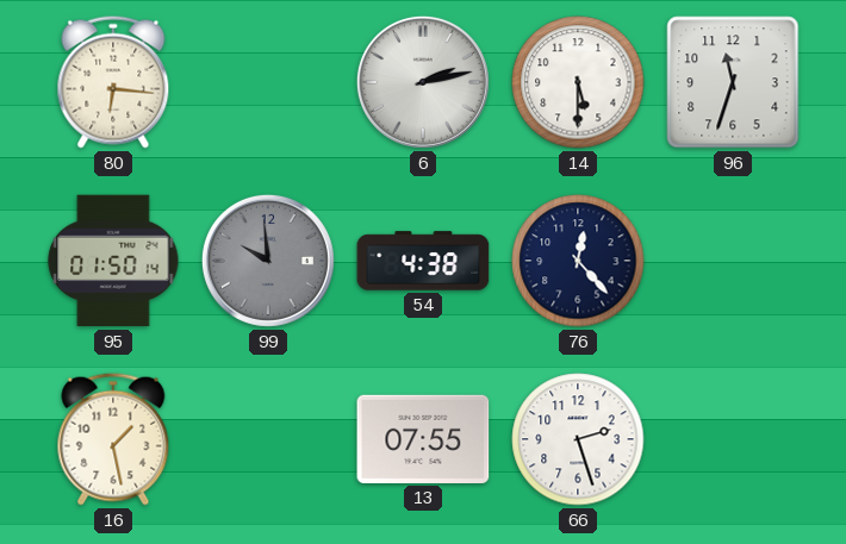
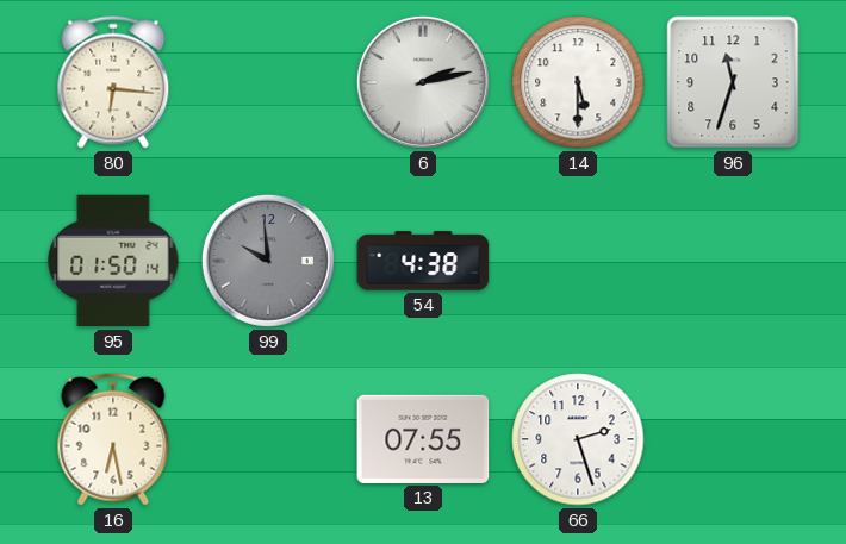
76: 12:23 -> none (578, 261)
16: 1:28 -> 6:28 (113, 439)
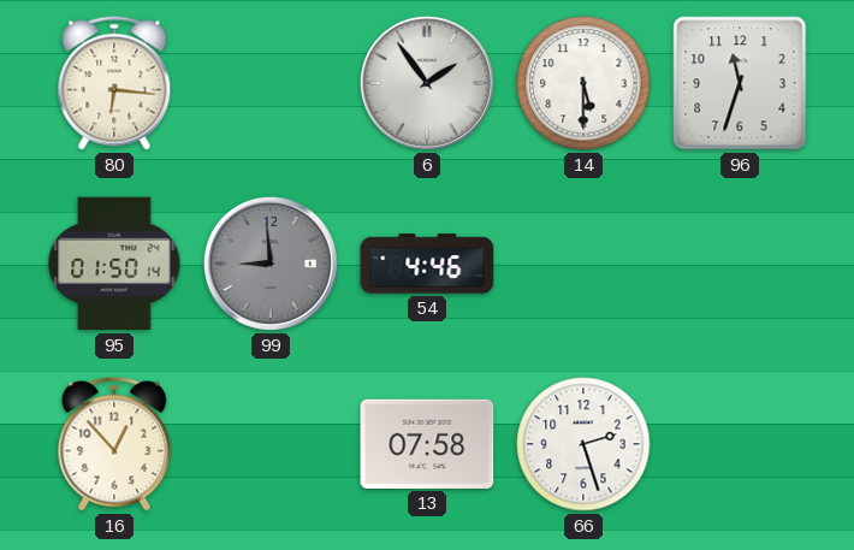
6: 2:13 -> 1:54 (427, 83)
99: 9:59 -> 8:59 (271, 264)
54: 4:38 -> 4:46 (427, 264)
16: 6:28 -> 12:53 (114, 444)
13: 07:55 -> 07:58 (427, 444)
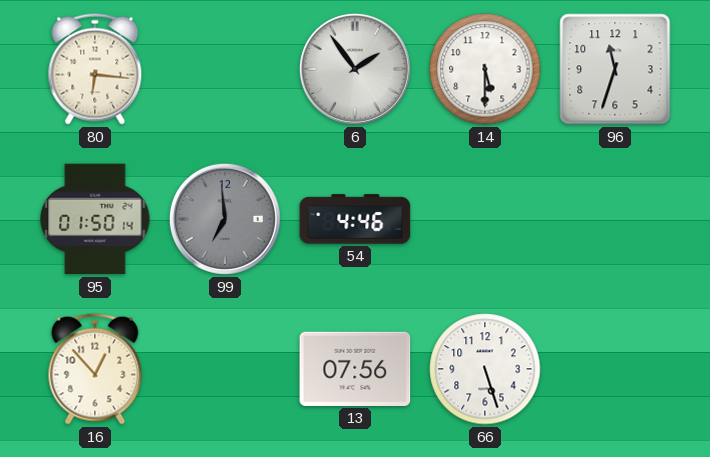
99: 8:59 -> 6:59 (225, 219)
13: 07:58 -> 07:56 (355, 369)
66: 2:27 -> 5:27 (485, 369)
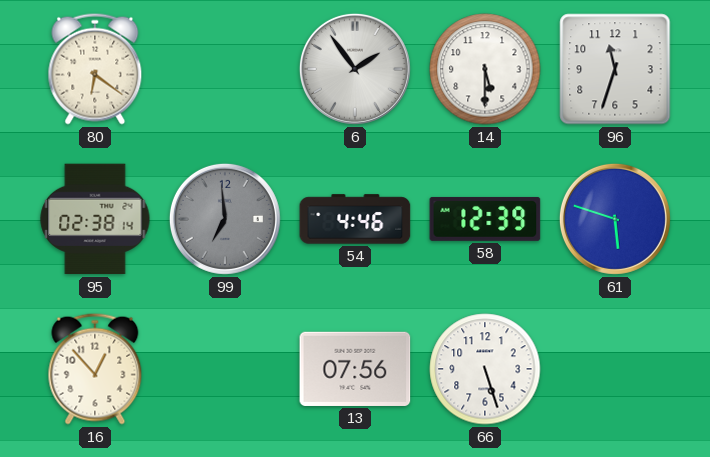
80: 6:16 -> 6:21 (95, 69)
95: 01:50 -> 02:38 (95, 219)
58: none -> 12:39 (485, 219)
61: none -> 5:48 (615, 219)
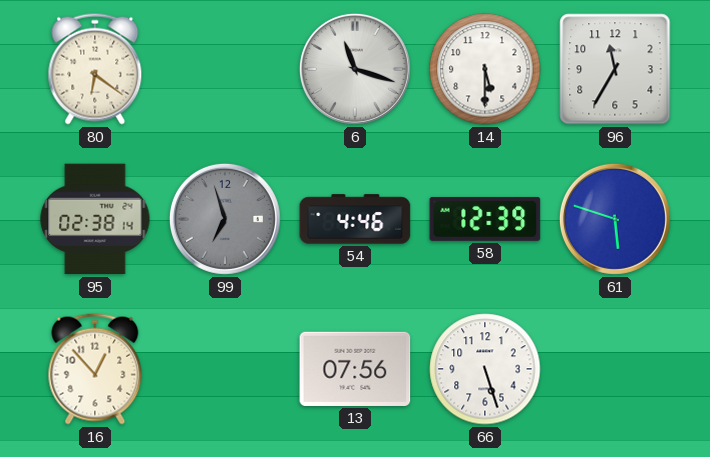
6: 1:54 -> 11:18 (355, 69)
96: 11:33 -> 11:35 (615, 69)
99: 6:59 -> 6:57 (225, 219)
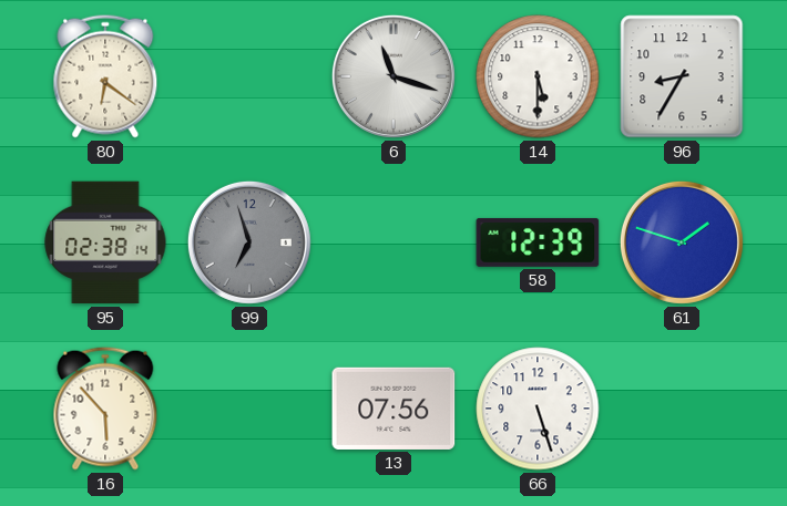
96: 11:35 -> 8:35 (682, 76)
54: 4:46 -> none (355, 219)
61: 5:48 -> 1:48 (682, 242)
16: 12:53 -> 5:53 (105, 409)
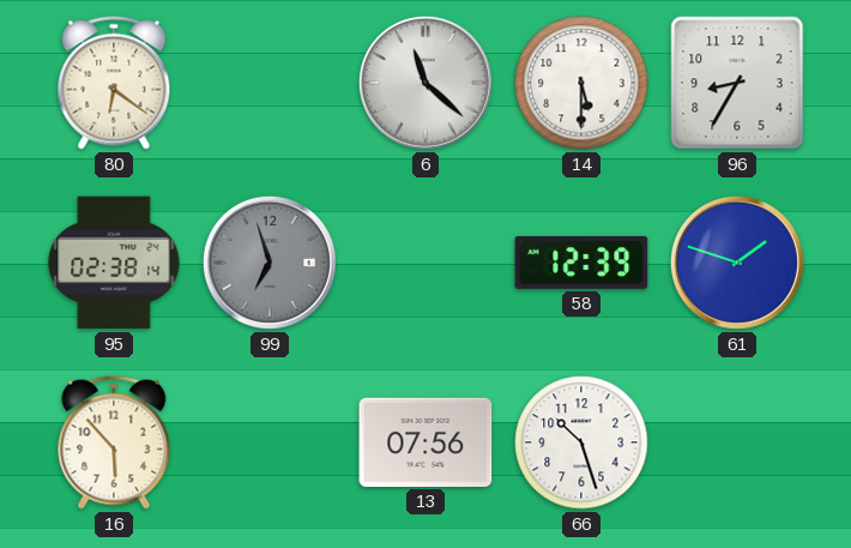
6: 11:18 -> 11:22 (425, 83)
66: 5:27 -> 10:27 (581, 442)
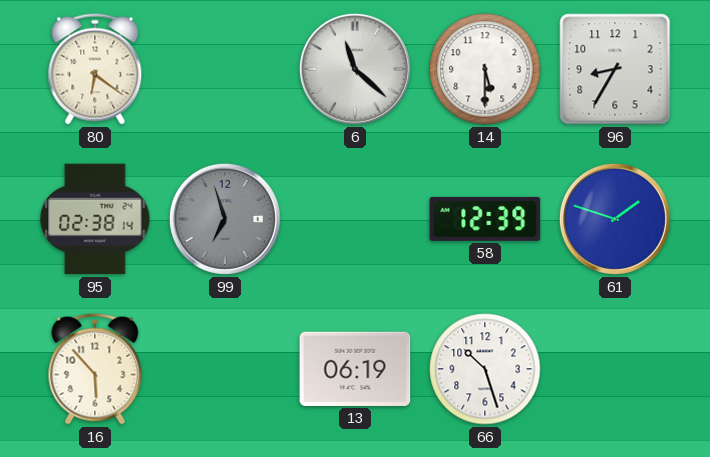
13: 07:56 -> 06:19 (355, 369)
